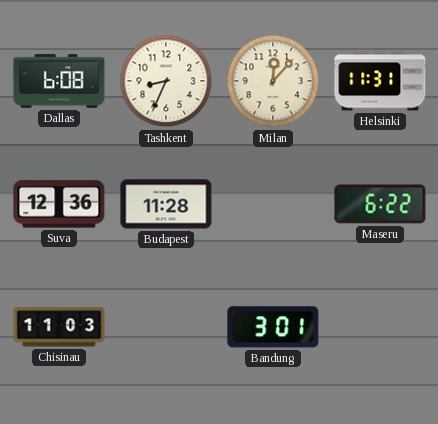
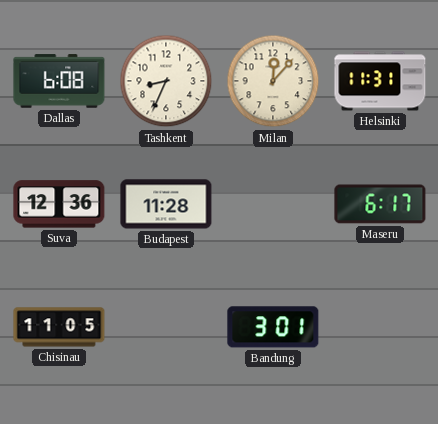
Maseru: 6:22 -> 6:17 (380, 204)
Chisinau: 11:03 -> 11:05 (59, 327)
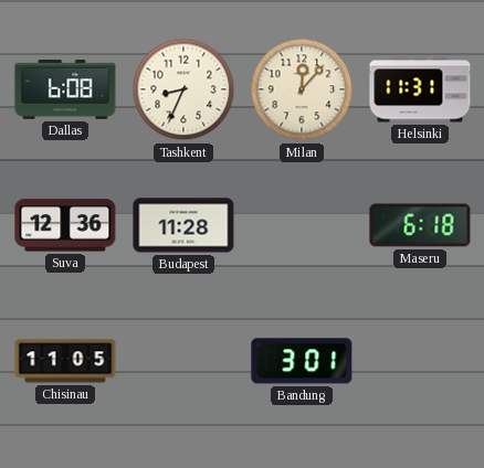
Maseru: 6:17 -> 6:18 (420, 225)
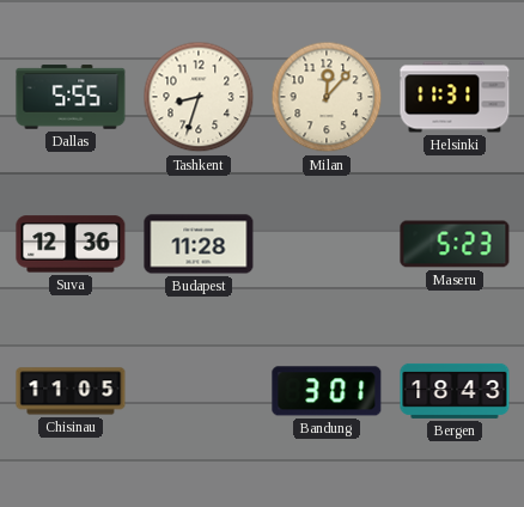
Dallas: 6:08 -> 5:55 (71, 97)
Tashkent: 8:34 -> 8:33 (199, 97)
Maseru: 6:18 -> 5:23 (455, 244)
Bergen: none -> 18:43 (455, 391)
